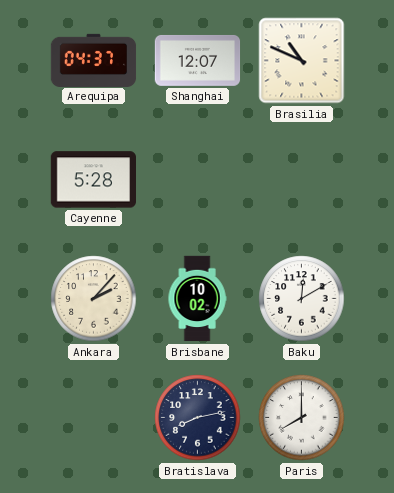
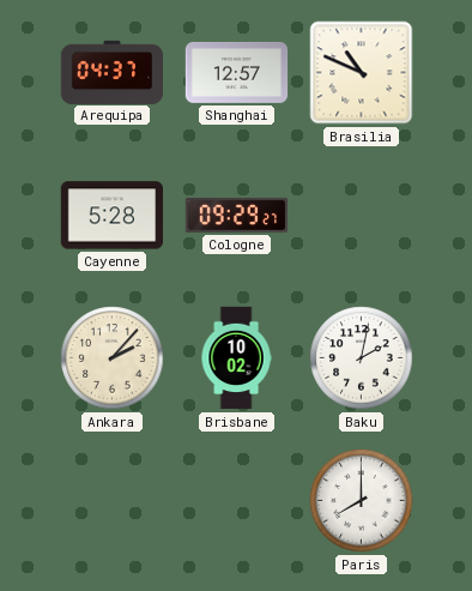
Shanghai: 12:07 -> 12:57 (237, 72)
Cologne: none -> 09:29 (236, 215)
Baku: 12:10 -> 2:02 (362, 358)
Bratislava: 8:13 -> none (198, 418)
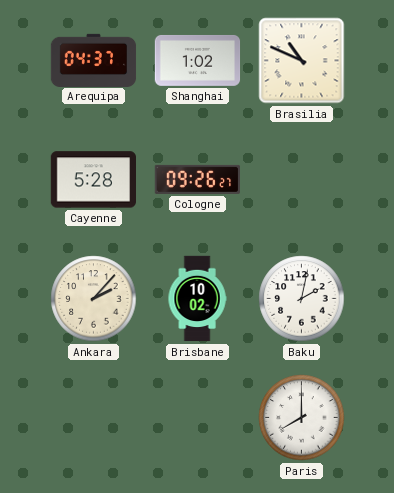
Shanghai: 12:57 -> 1:02 (198, 60)
Cologne: 09:29 -> 09:26 (197, 179)
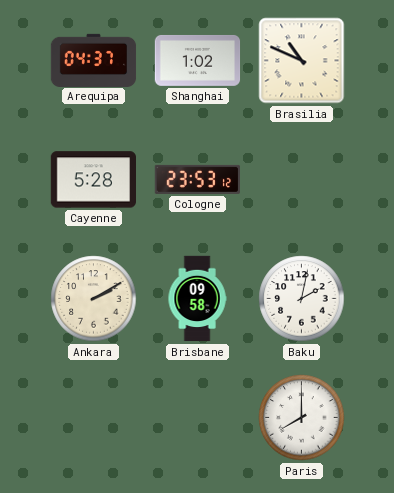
Cologne: 09:26 -> 23:53 (197, 179)
Ankara: 2:07 -> 2:10 (94, 299)
Brisbane: 10:02 -> 09:58 (197, 299)
